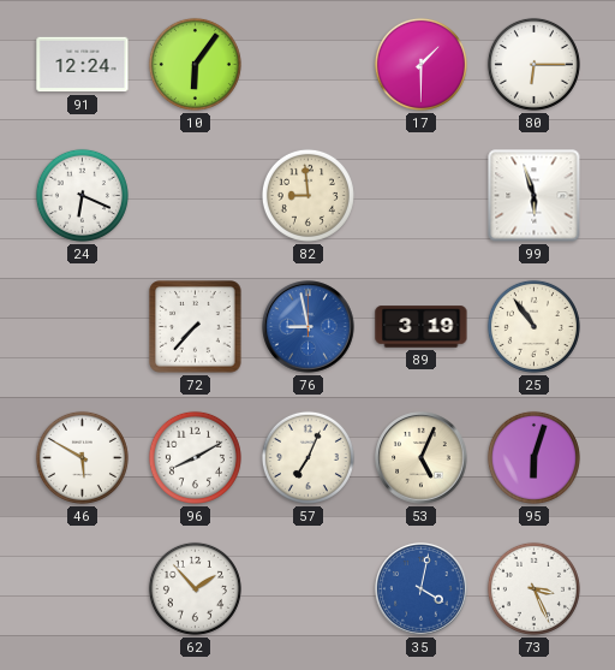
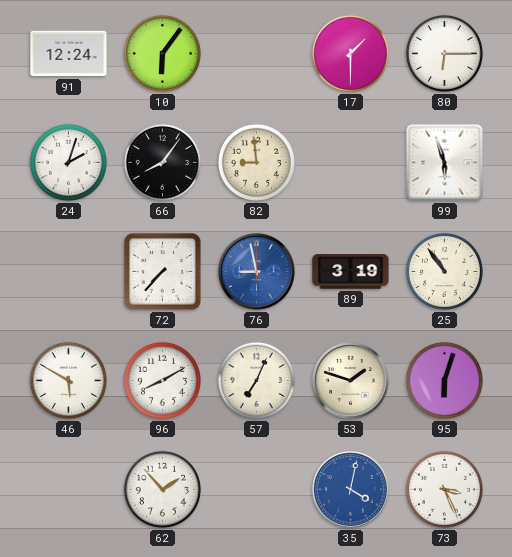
24: 6:19 -> 2:03 (68, 162)
66: none -> 8:06 (162, 162)
53: 5:04 -> 1:48 (351, 381)
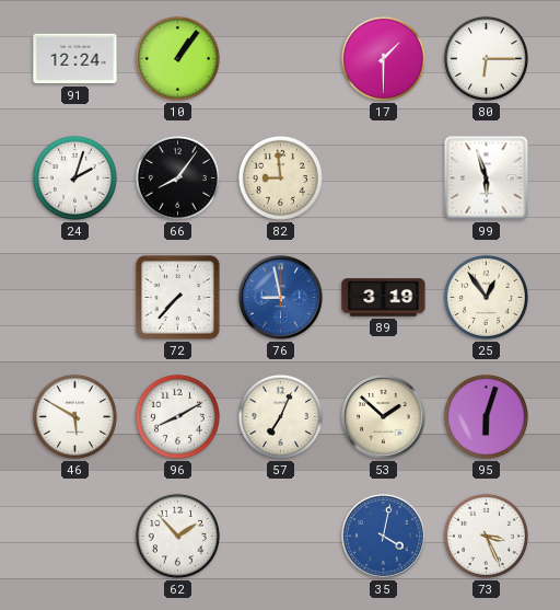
10: 6:06 -> 1:06 (177, 58)
25: 10:54 -> 12:54 (486, 297)
53: 1:48 -> 1:52 (384, 417)
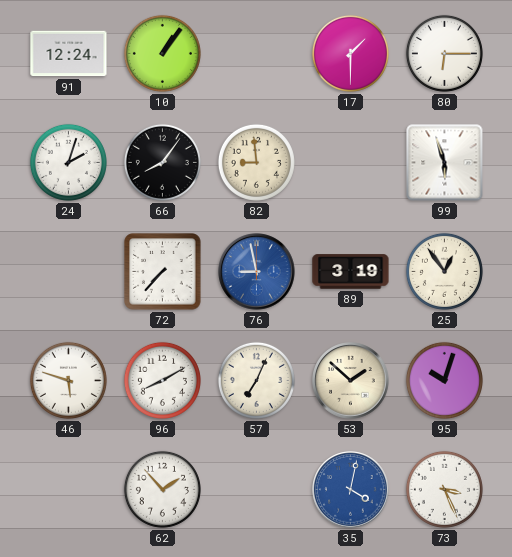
46: 5:50 -> 5:48 (68, 380)
95: 6:03 -> 10:03 (444, 380)
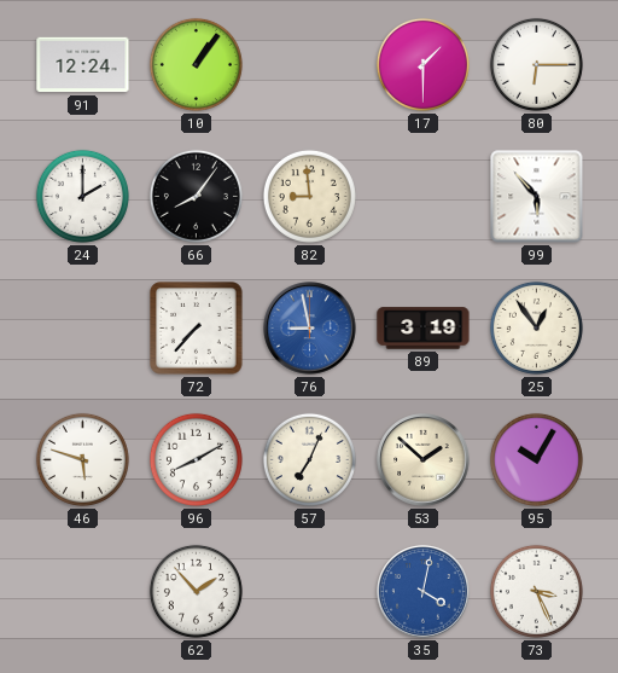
24: 2:03 -> 2:00 (82, 196)
99: 5:57 -> 5:53 (537, 197)
95: 10:03 -> 10:05 (536, 459)
